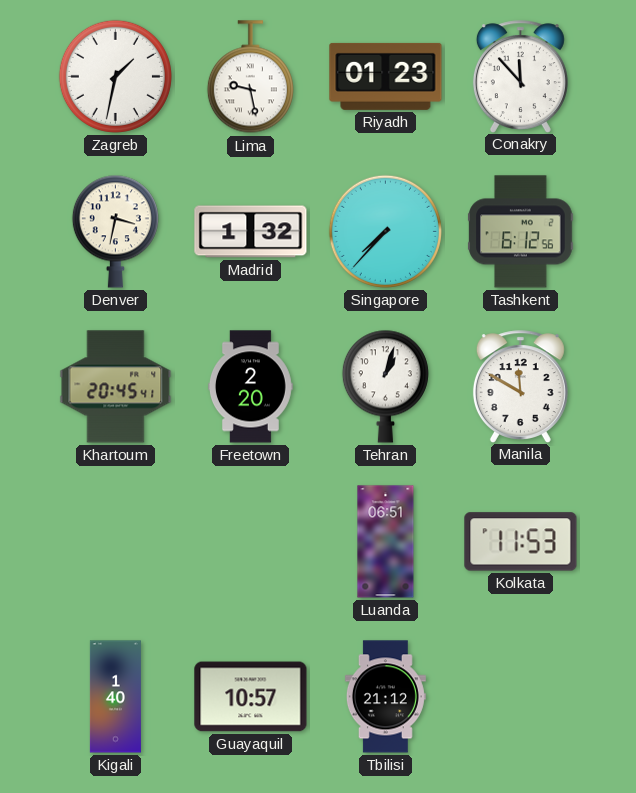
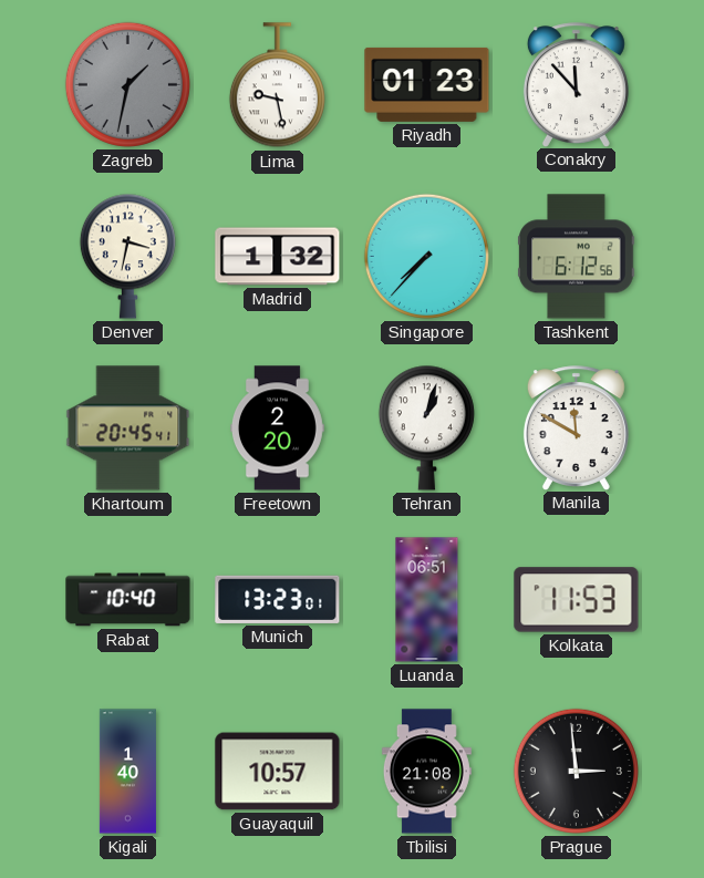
Zagreb dial: white -> grey (127, 84)
Rabat: none -> 10:40 (128, 600)
Munich: none -> 13:23 (278, 599)
Tbilisi: 21:12 -> 21:08 (426, 772)
Prague: none -> 2:59 (576, 771)
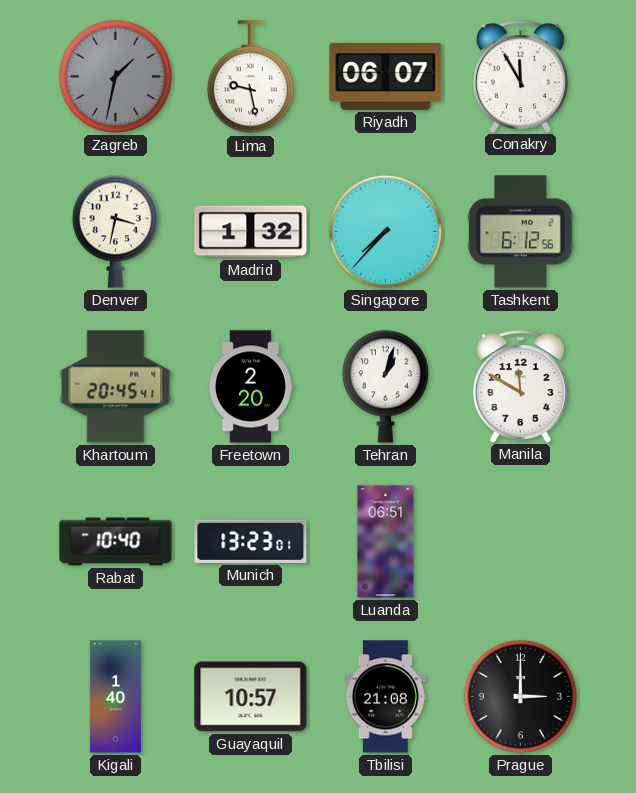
Riyadh: 01:23 -> 06:07 (386, 76)
Conakry: 11:53 -> 11:55 (520, 76)
Kolkata: 11:53 -> none (577, 600)
Prague: 2:59 -> 3:00 (520, 696)
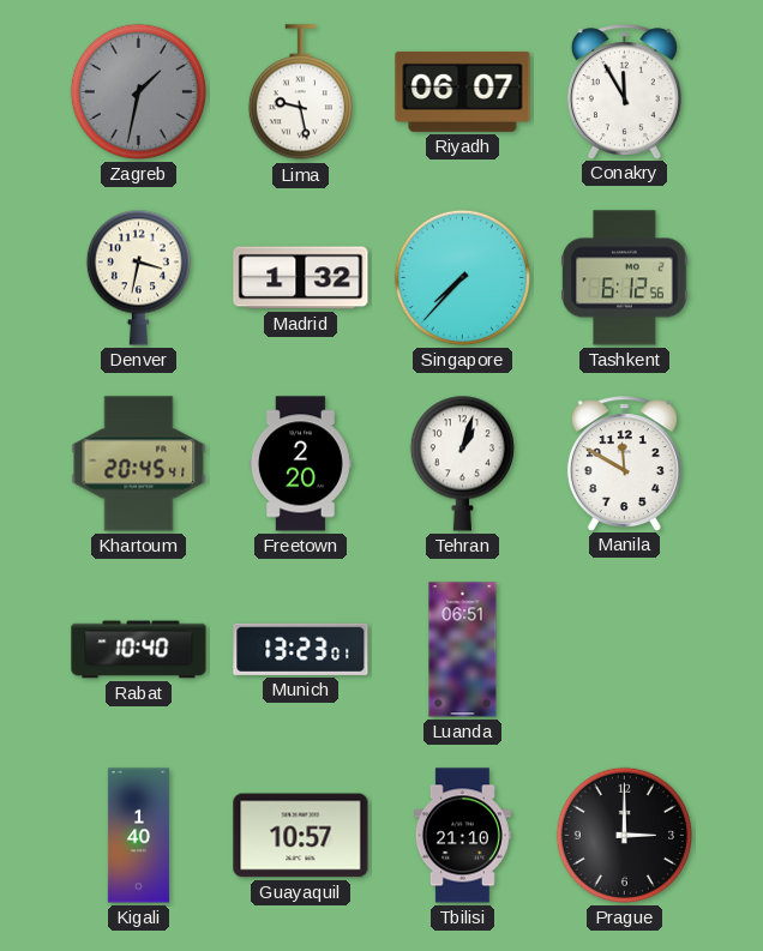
Tbilisi: 21:08 -> 21:10 (462, 836)
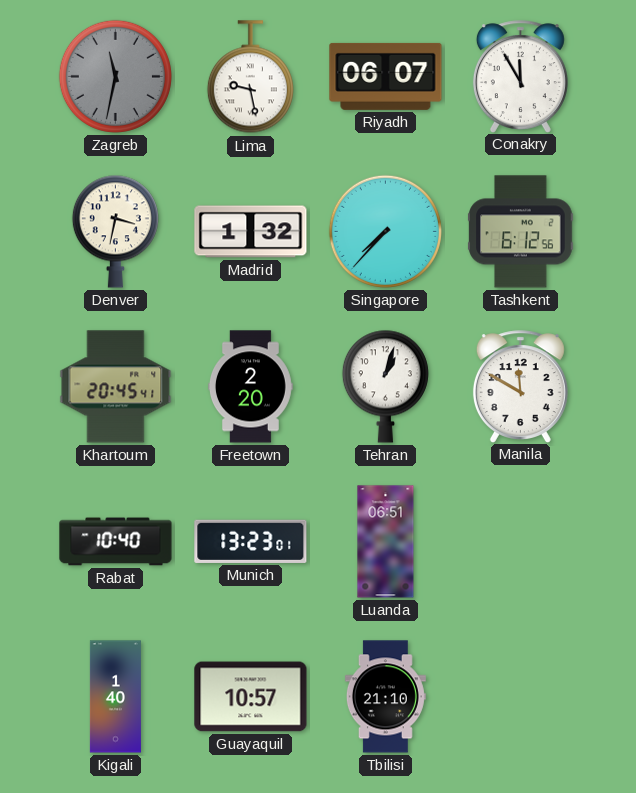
Zagreb: 1:32 -> 11:32 (115, 76)
Prague: 3:00 -> none (624, 835)
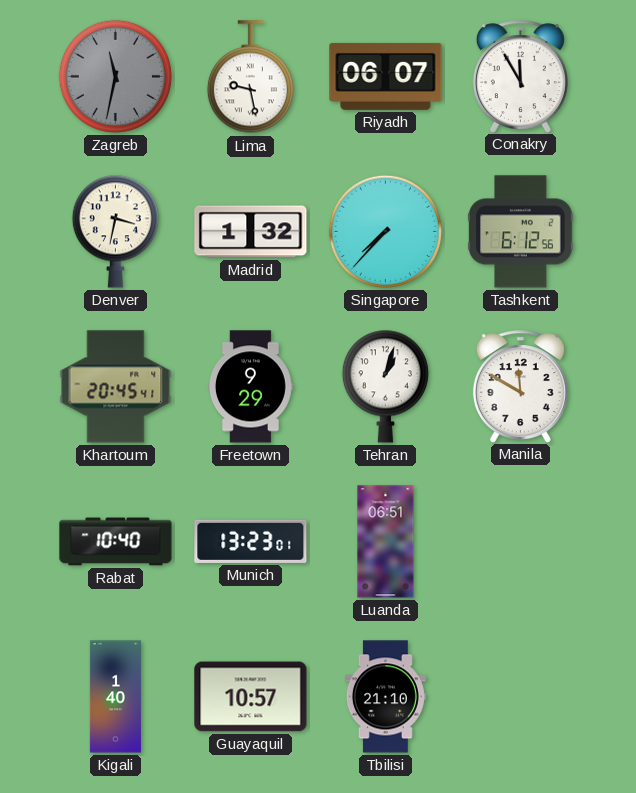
Freetown: 2:20 -> 9:29 (251, 387)
